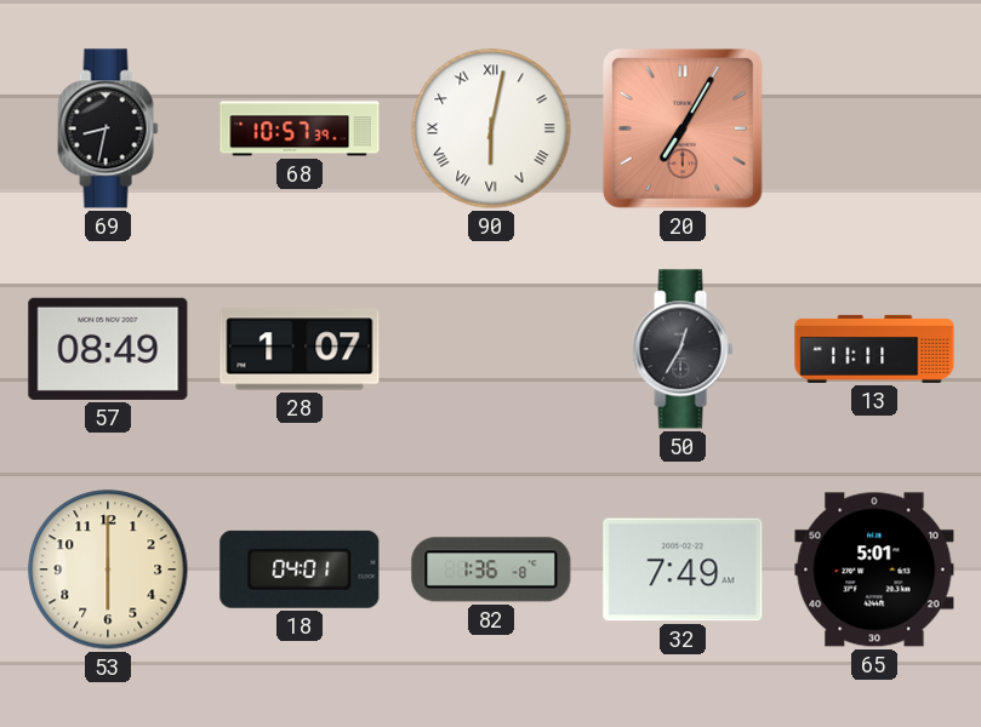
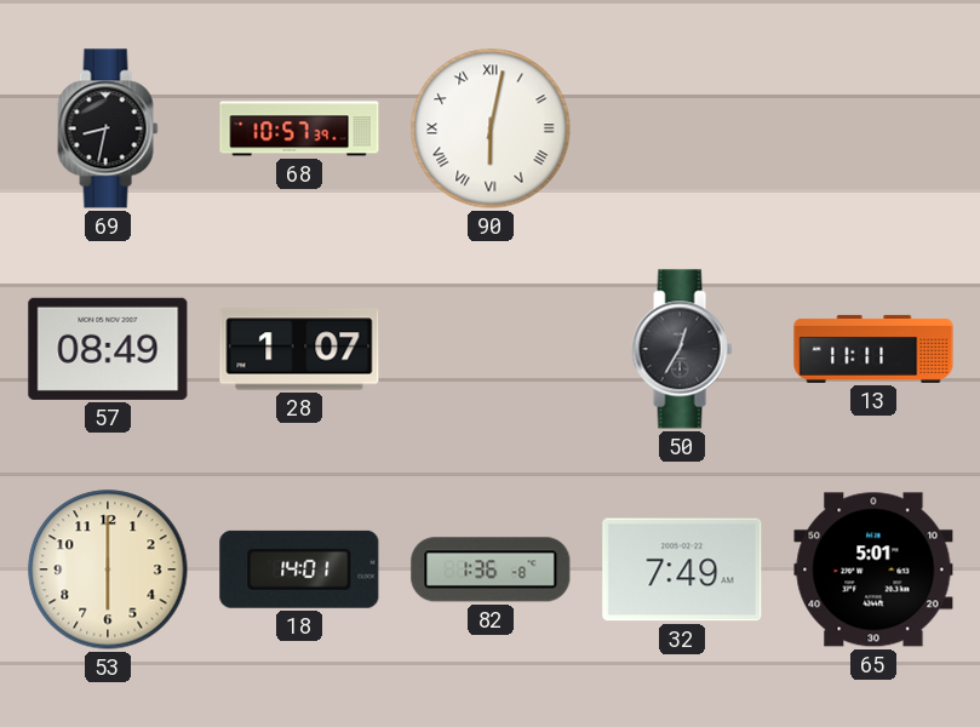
20: 7:05 -> none (683, 128)
18: 04:01 -> 14:01 (299, 569)
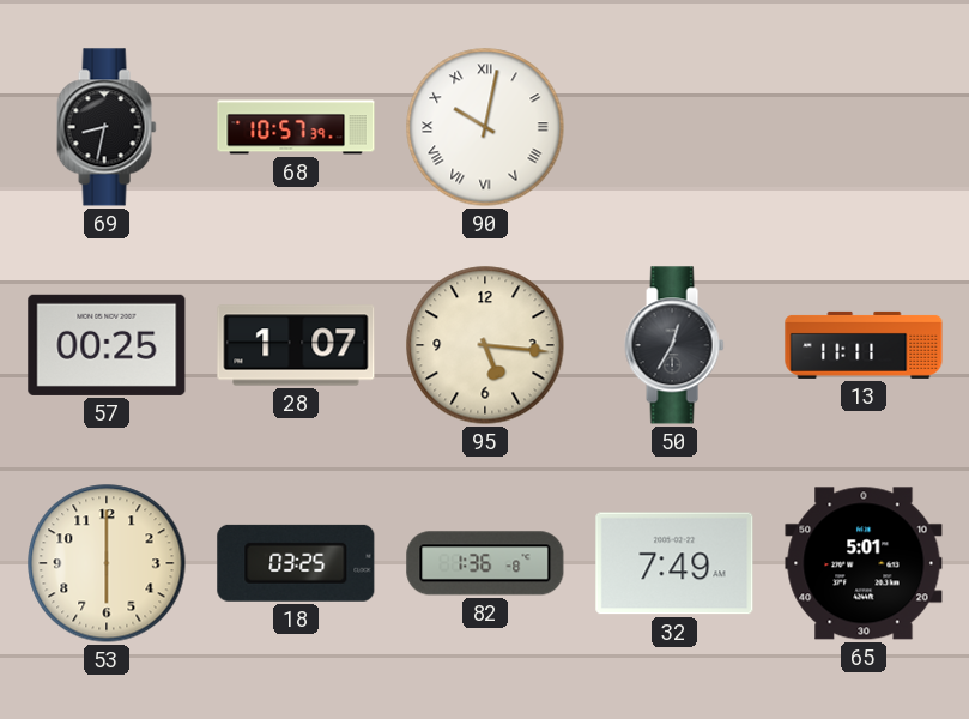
90: 6:02 -> 10:02 (485, 127)
57: 08:49 -> 00:25 (107, 345)
95: none -> 5:16 (485, 345)
18: 14:01 -> 03:25 (296, 563)
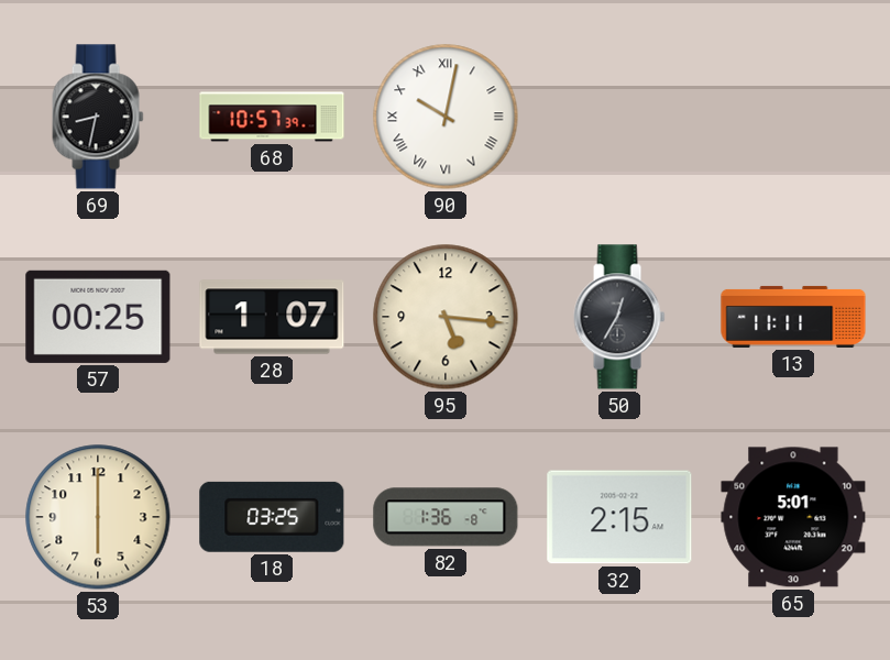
32: 7:49 -> 2:15 (619, 517)
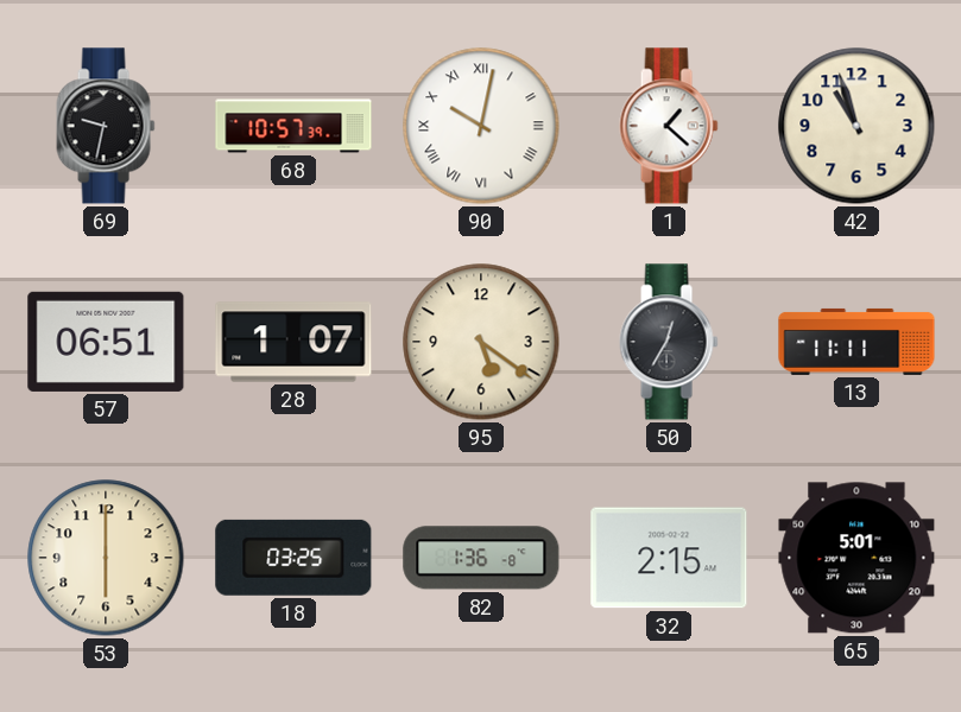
69: 8:32 -> 9:32 (106, 126)
1: none -> 1:22 (669, 126)
42: none -> 10:57 (856, 126)
57: 00:25 -> 06:51 (106, 342)
95: 5:16 -> 5:21 (481, 342)
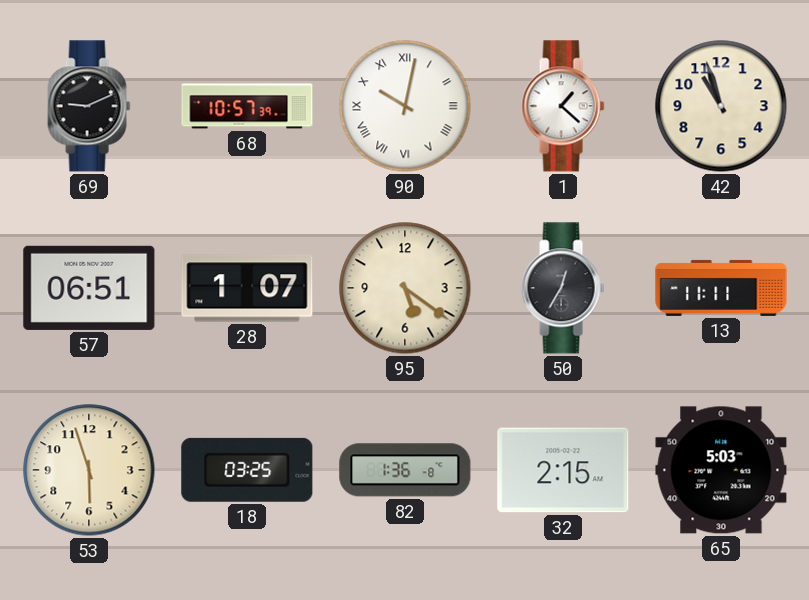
69: 9:32 -> 9:11 (89, 106)
53: 6:00 -> 5:57 (89, 470)
65: 5:01 -> 5:03 (721, 470)
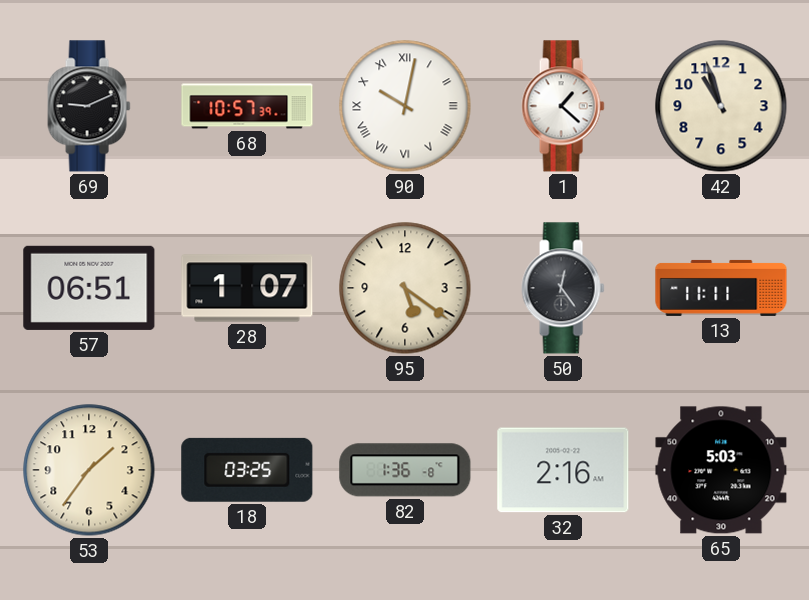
50: 12:35 -> 12:24 (563, 288)
53: 5:57 -> 1:36 (89, 470)
32: 2:15 -> 2:16 (563, 470)
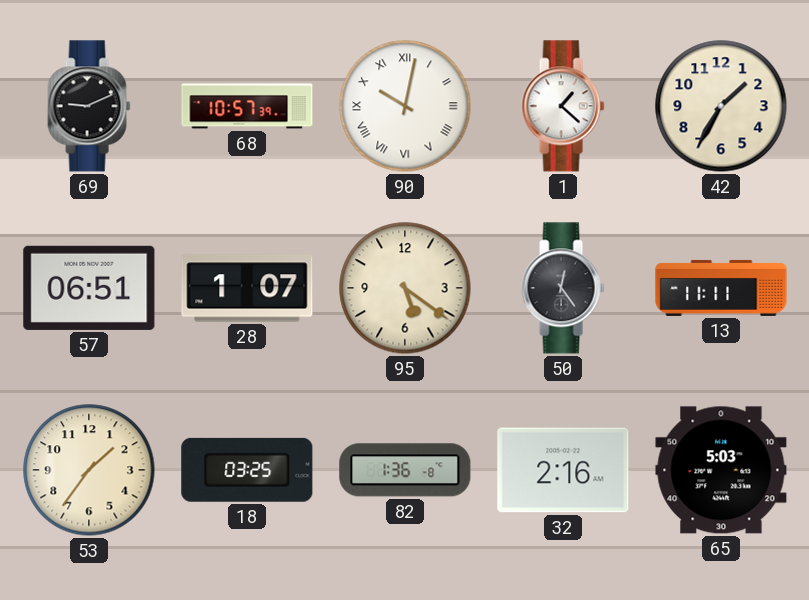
42: 10:57 -> 1:35 (721, 106)
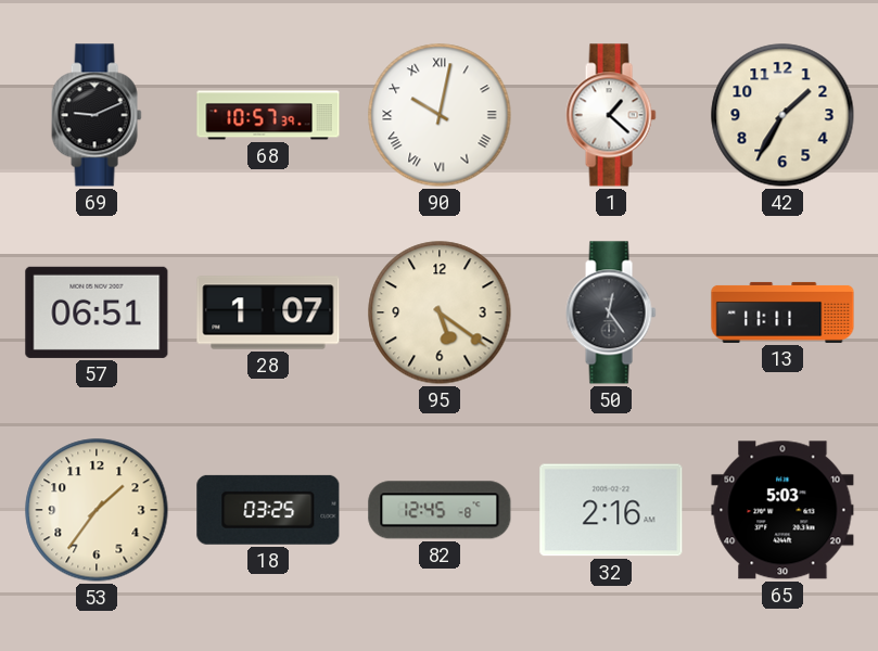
82: 1:36 -> 12:45 (440, 510)
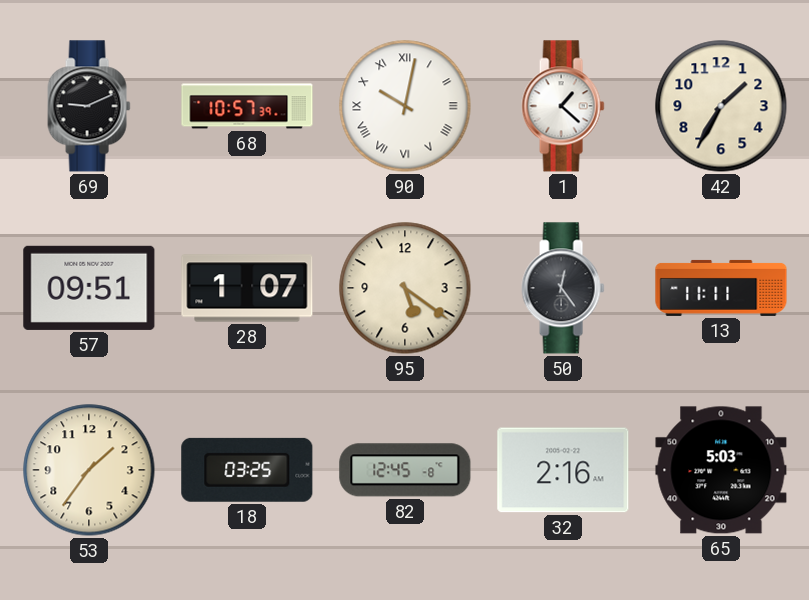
57: 06:51 -> 09:51 (89, 288)
